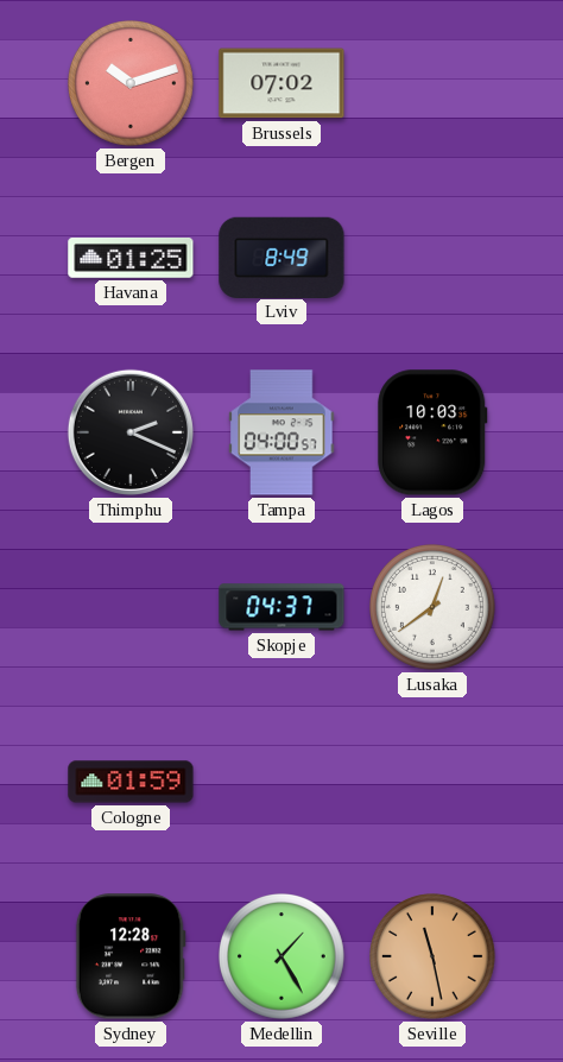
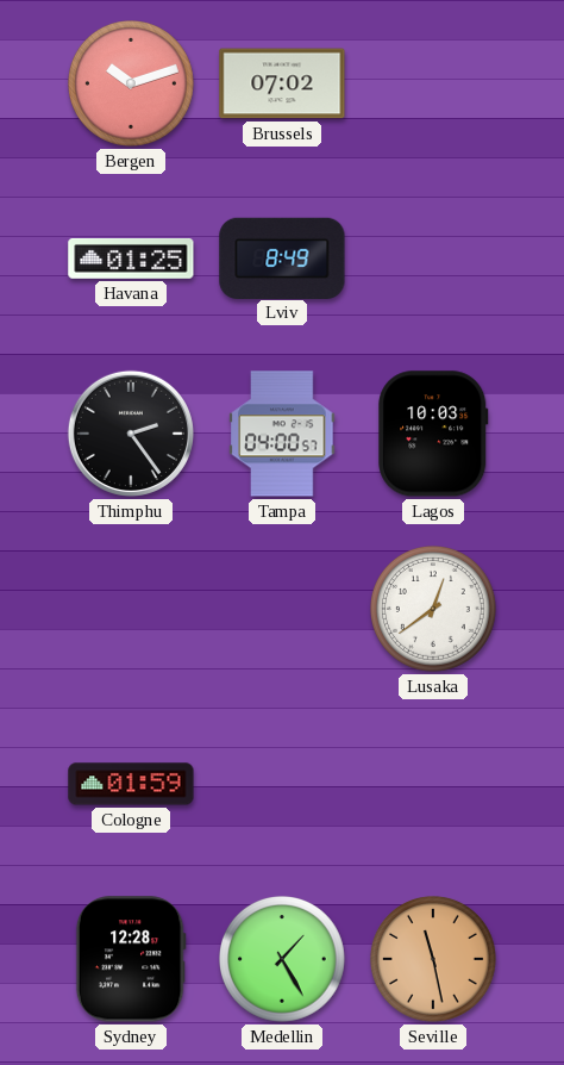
Thimphu: 2:19 -> 2:24 (131, 434)
Skopje: 04:37 -> none (281, 607)
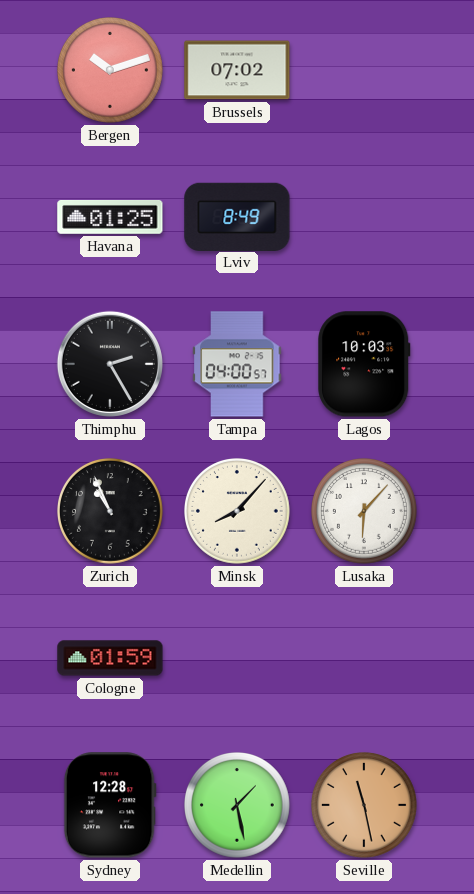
Thimphu: 2:24 -> 2:25 (110, 364)
Zurich: none -> 10:56 (111, 512)
Minsk: none -> 8:07 (238, 512)
Lusaka: 12:39 -> 6:07 (365, 512)
Medellin: 1:25 -> 1:28 (238, 806)
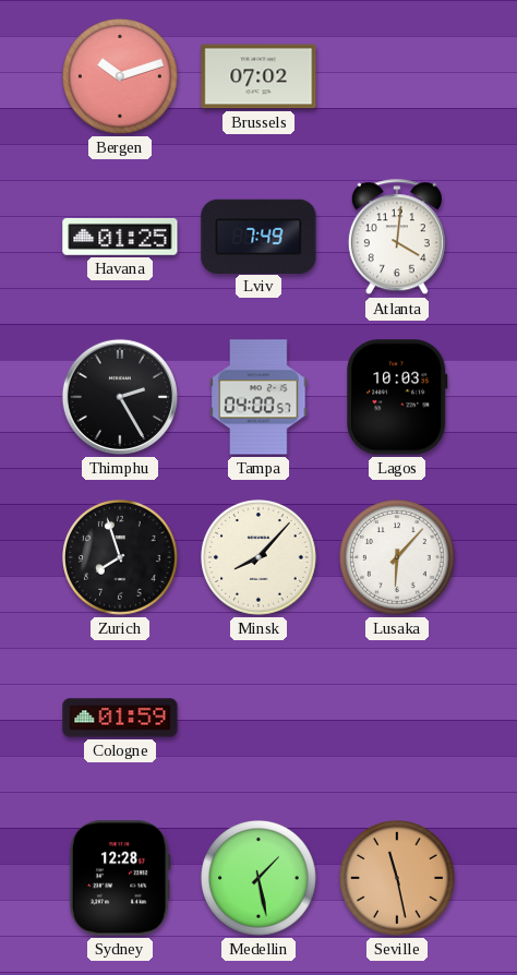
Lviv: 8:49 -> 7:49 (258, 236)
Atlanta: none -> 4:01 (397, 238)
Zurich: 10:56 -> 7:57 (121, 558)
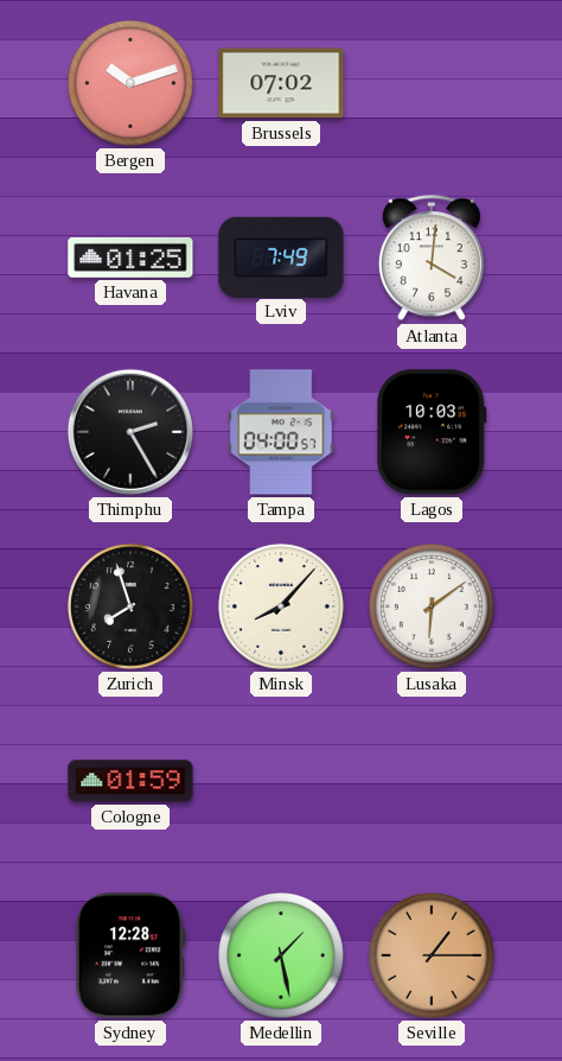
Lusaka: 6:07 -> 6:09 (433, 608)
Seville: 11:28 -> 1:15 (433, 957)
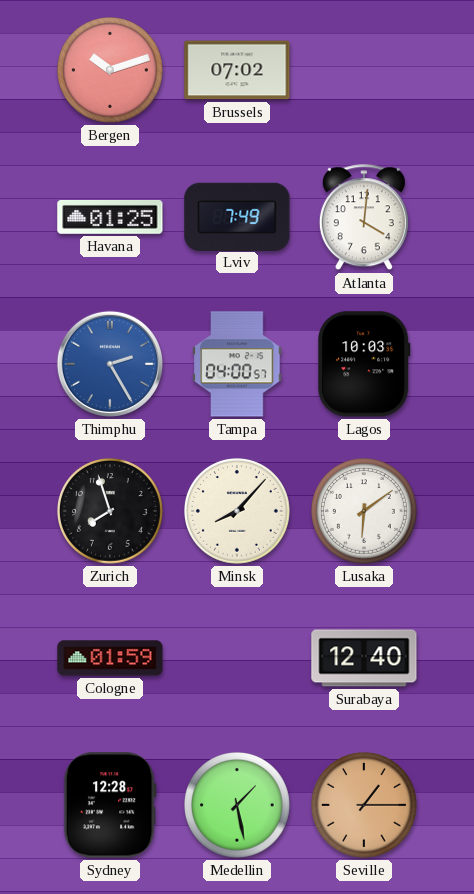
Thimphu dial: black -> blue (110, 364)
Surabaya: none -> 12:40 (364, 658)
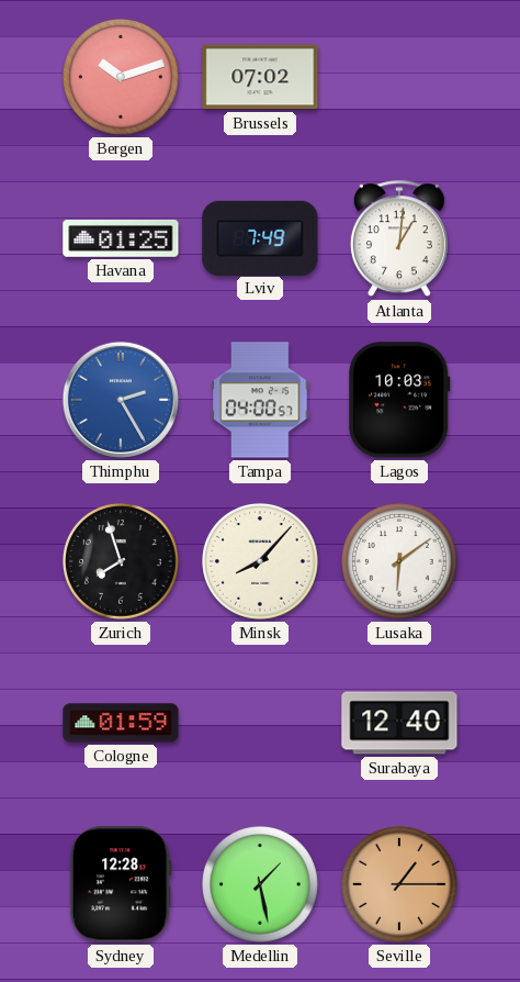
Atlanta: 4:01 -> 1:01 (399, 239)
